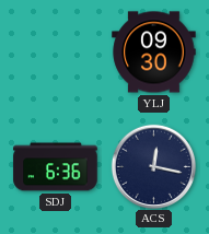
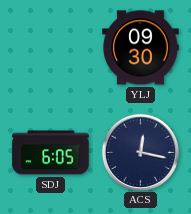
SDJ: 6:36 -> 6:05 (51, 153)
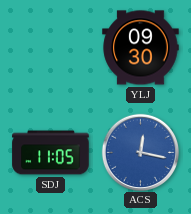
SDJ: 6:05 -> 11:05 (51, 153)
ACS dial: navy -> blue (140, 152)
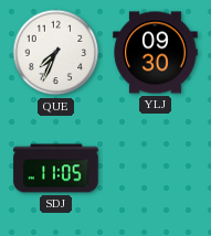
QUE: none -> 7:34 (56, 53)
ACS: 12:17 -> none (140, 152)
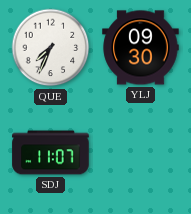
SDJ: 11:05 -> 11:07 (51, 153)
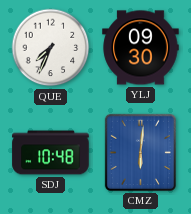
SDJ: 11:07 -> 10:48 (51, 153)
CMZ: none -> 6:01 (140, 152)
